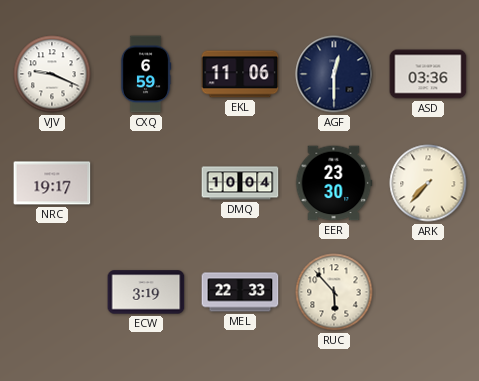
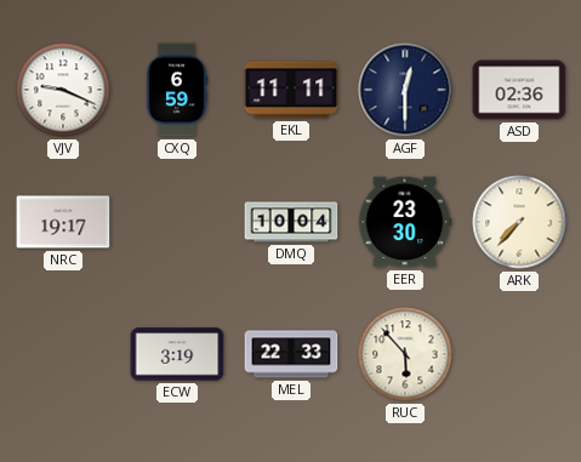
EKL: 11:06 -> 11:11 (291, 90)
ASD: 03:36 -> 02:36 (519, 90)
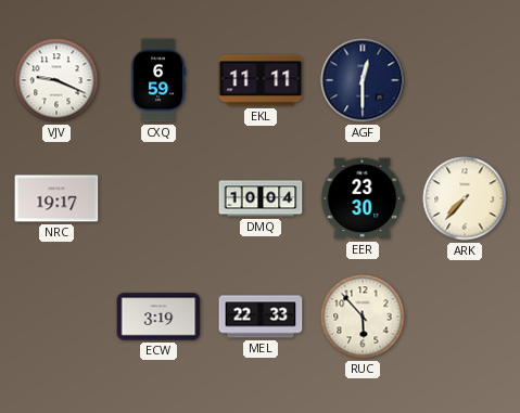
ASD: 02:36 -> none (519, 90)
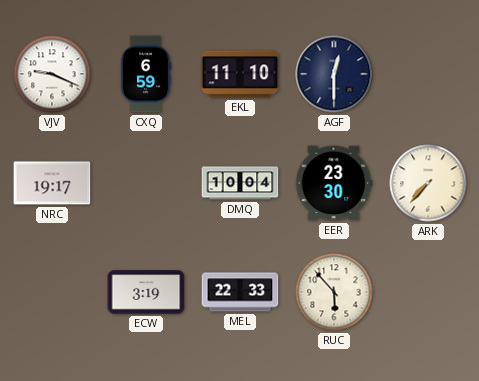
EKL: 11:11 -> 11:10 (240, 74)
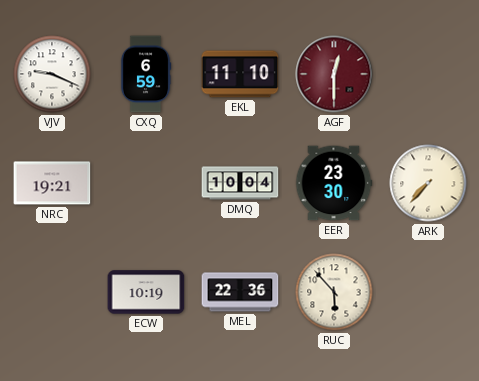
AGF dial: navy -> burgundy (334, 74)
NRC: 19:17 -> 19:21 (52, 183)
ECW: 3:19 -> 10:19 (146, 292)
MEL: 22:33 -> 22:36 (240, 292)
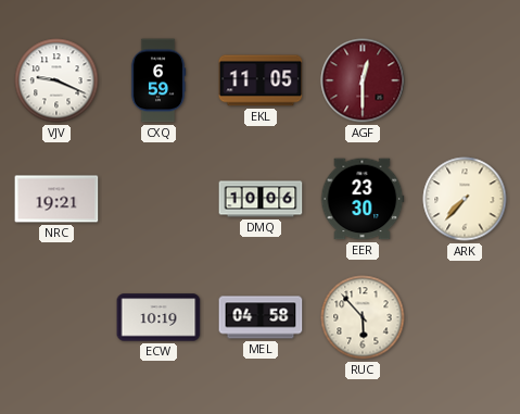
EKL: 11:10 -> 11:05 (261, 80)
DMQ: 10:04 -> 10:06 (261, 199)
MEL: 22:36 -> 04:58 (261, 317)
